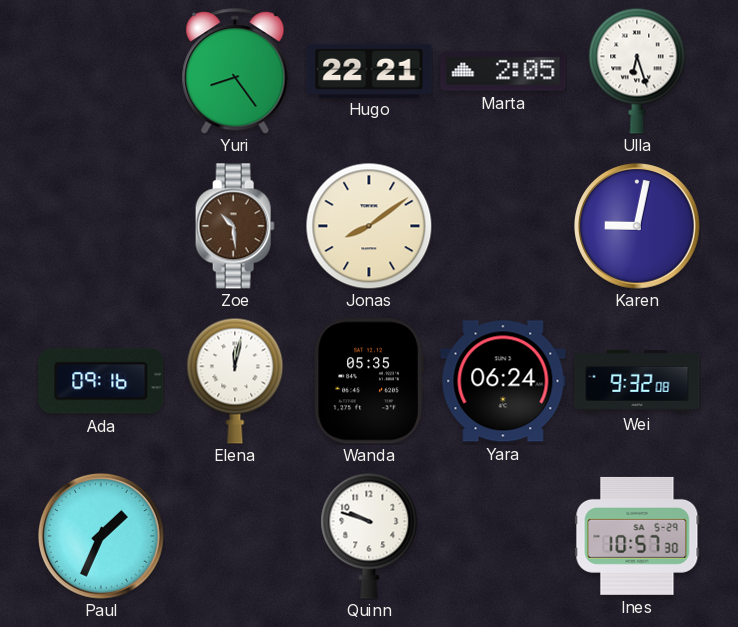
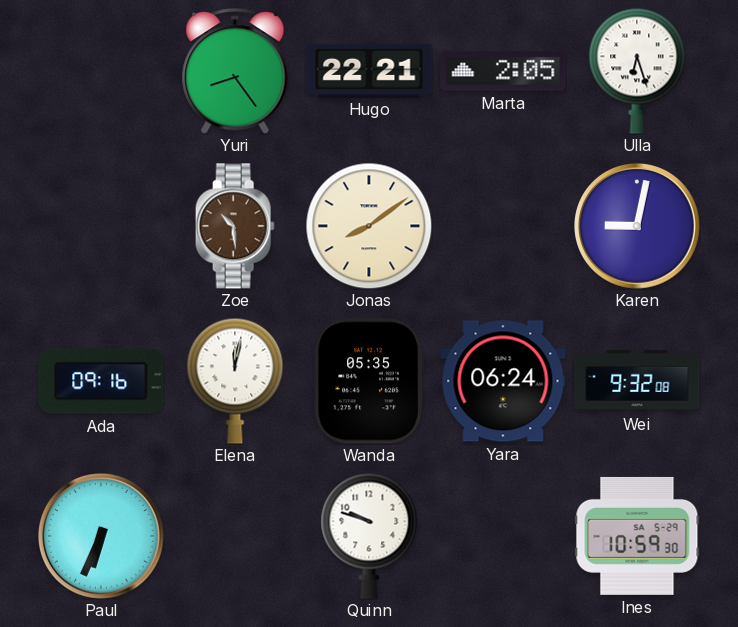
Paul: 1:34 -> 6:34 (102, 537)
Ines: 10:57 -> 10:59 (637, 536)
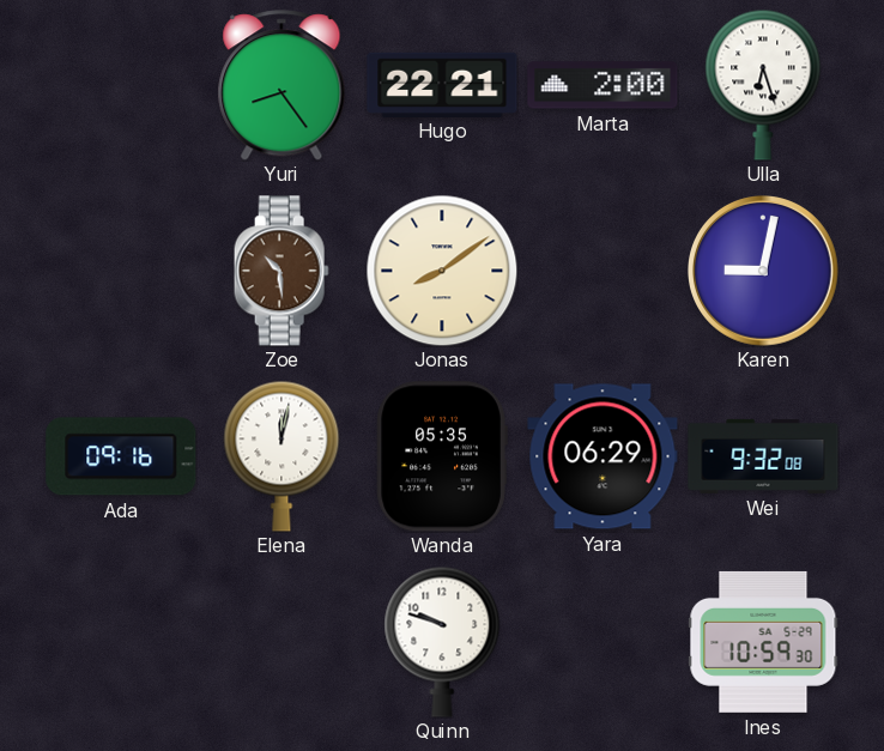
Marta: 2:05 -> 2:00 (603, 85)
Yara: 06:24 -> 06:29 (603, 456)
Paul: 6:34 -> none (102, 537)
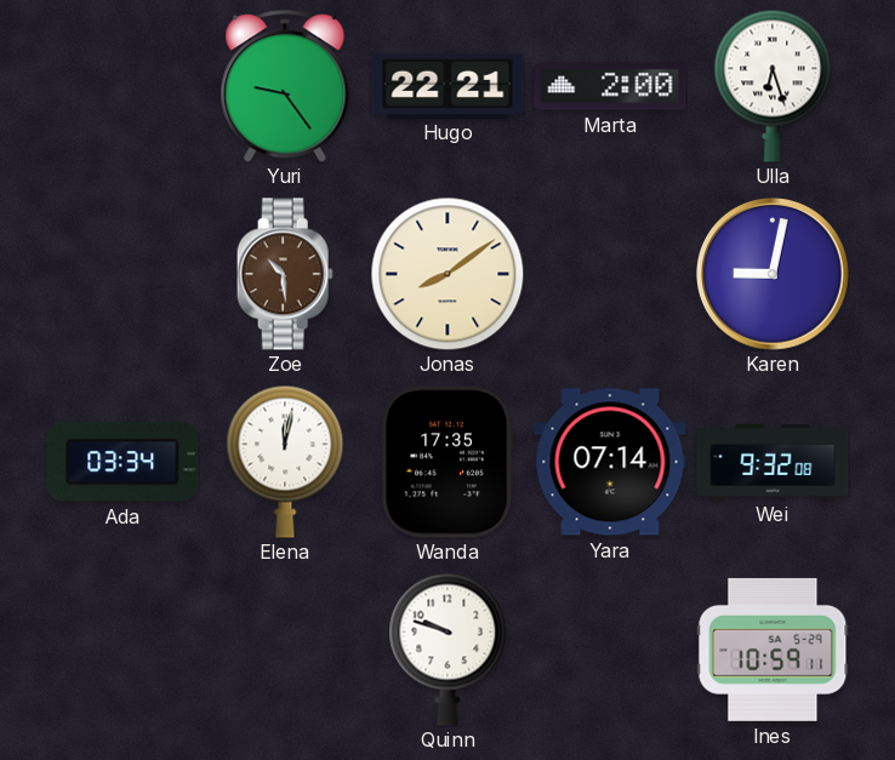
Yuri: 8:24 -> 9:24 (285, 86)
Ada: 09:16 -> 03:34 (122, 462)
Wanda: 05:35 -> 17:35 (447, 462)
Yara: 06:29 -> 07:14 (610, 462)
Ines: 10:59:30 -> 10:59:11 (773, 650)
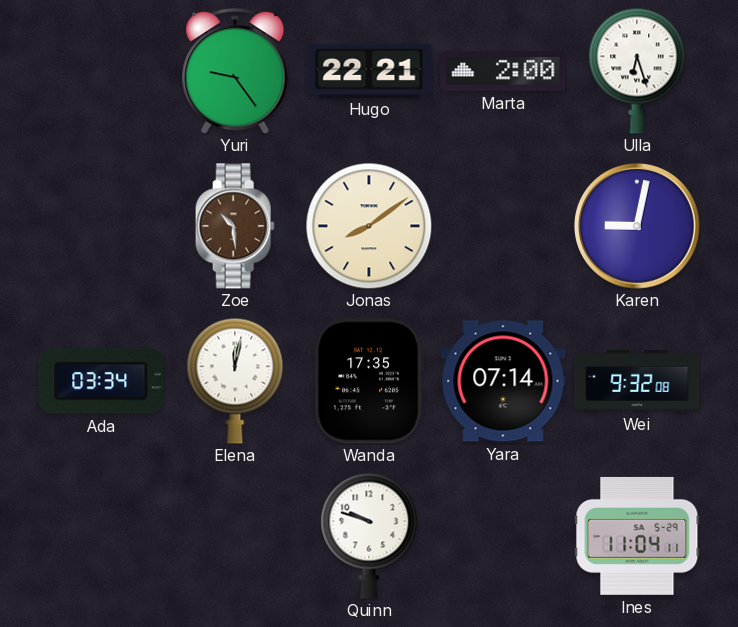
Ines: 10:59 -> 11:04 (637, 536)
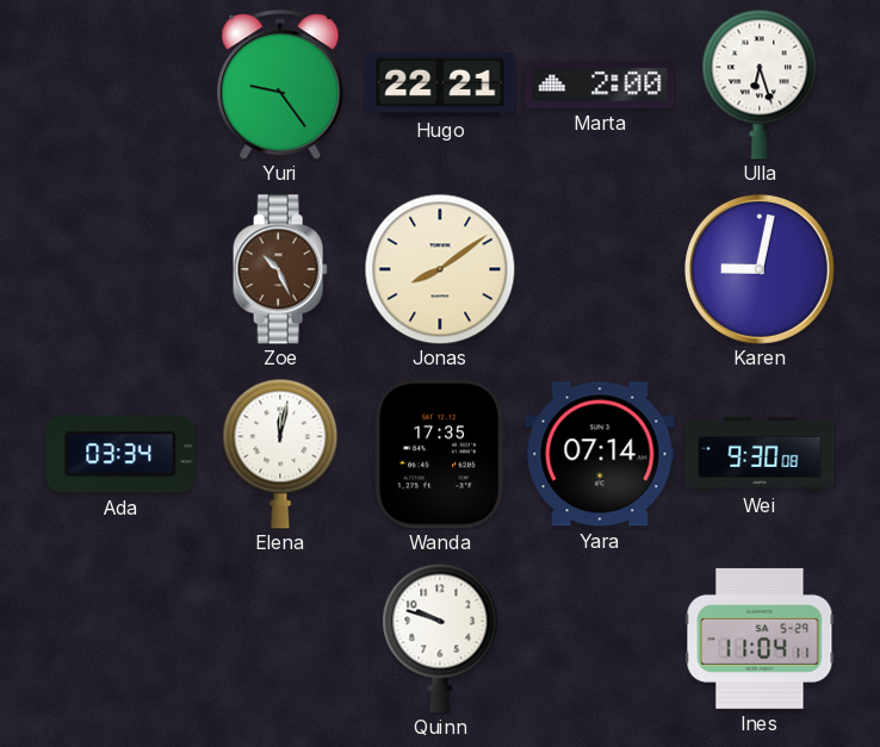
Zoe: 10:29 -> 10:26 (280, 269)
Wei: 9:32 -> 9:30 (760, 454)
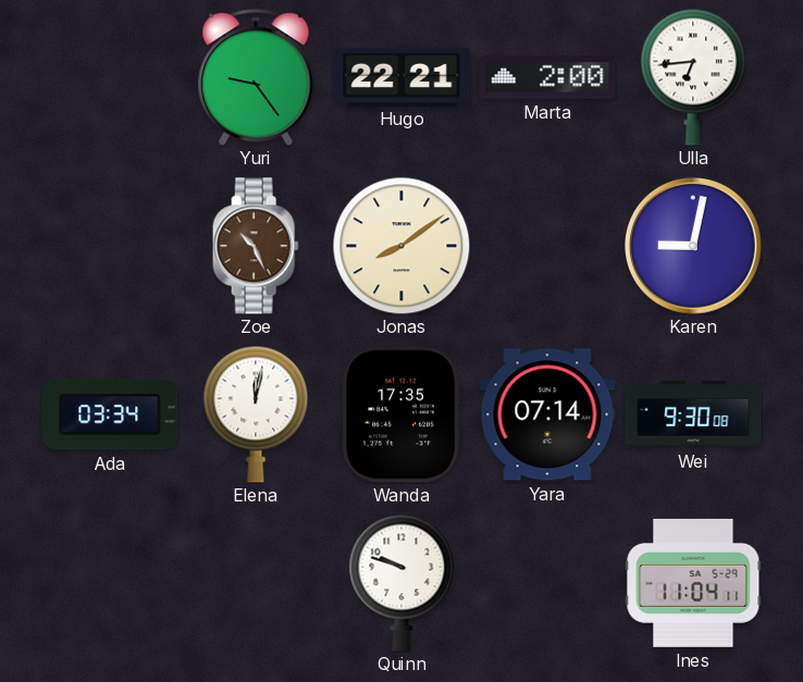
Ulla: 6:27 -> 6:44 (693, 77)
